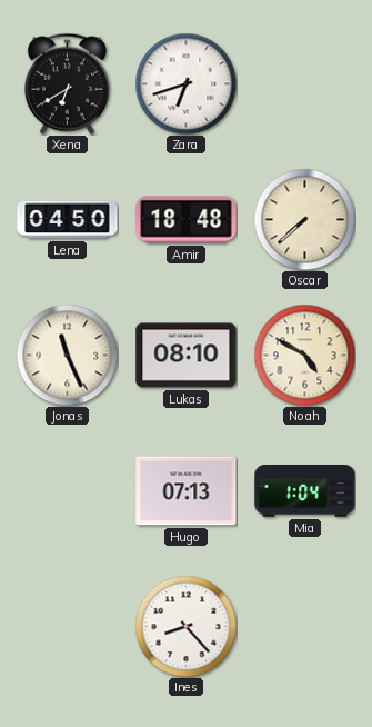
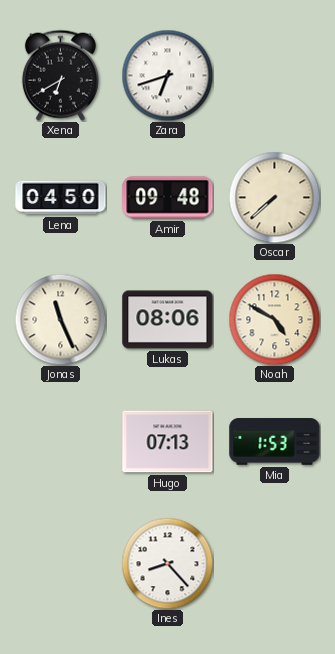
Amir: 18:48 -> 09:48 (168, 198)
Lukas: 08:10 -> 08:06 (168, 320)
Mia: 1:04 -> 1:53 (275, 442)
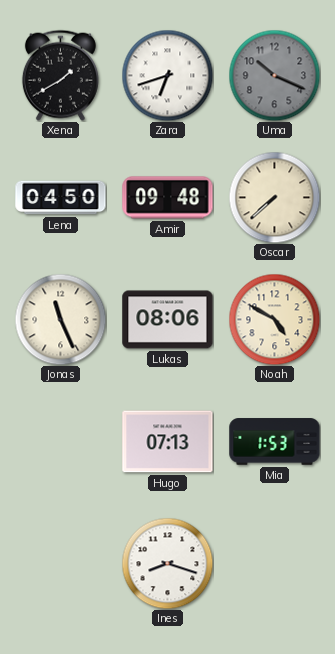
Xena: 6:40 -> 1:40 (60, 75)
Uma: none -> 10:19 (274, 75)
Ines: 8:23 -> 8:18 (167, 563)
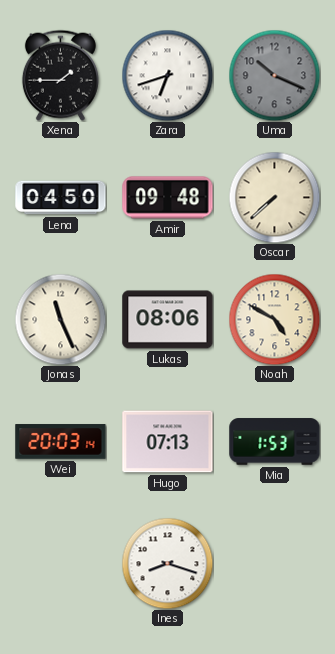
Xena: 1:40 -> 1:45 (60, 75)
Wei: none -> 20:03 (61, 442)
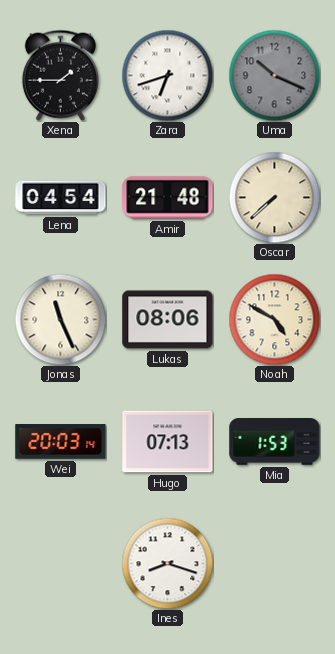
Lena: 04:50 -> 04:54 (61, 198)
Amir: 09:48 -> 21:48 (168, 198)
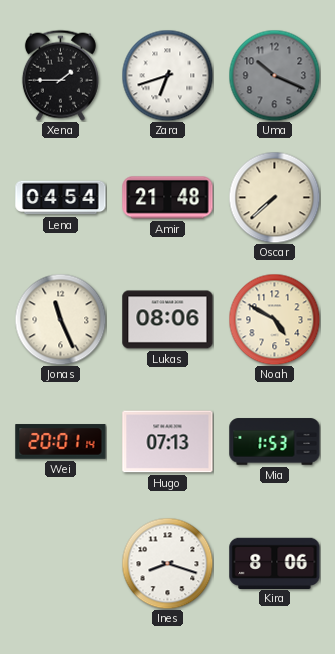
Wei: 20:03 -> 20:01 (61, 442)
Kira: none -> 8:06 (275, 563)
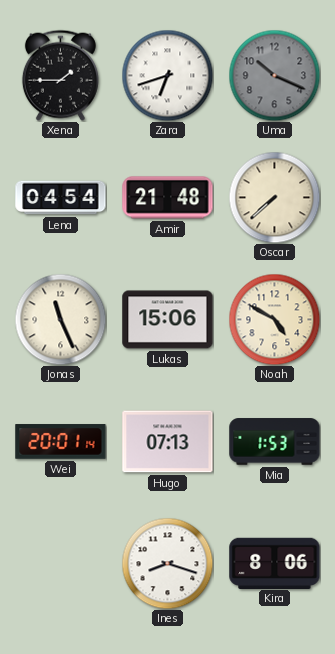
Lukas: 08:06 -> 15:06 (168, 320)
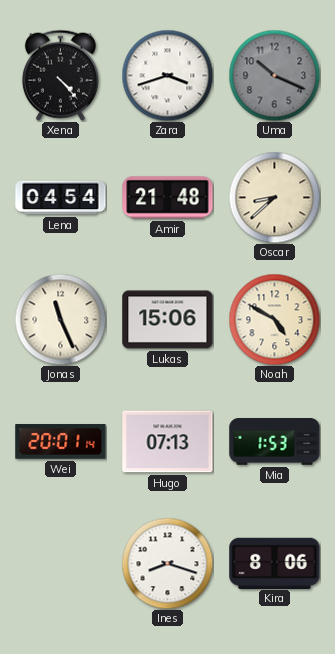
Xena: 1:45 -> 4:23 (60, 75)
Zara: 6:42 -> 3:42 (167, 75)
Oscar: 7:38 -> 8:38 (274, 197)
